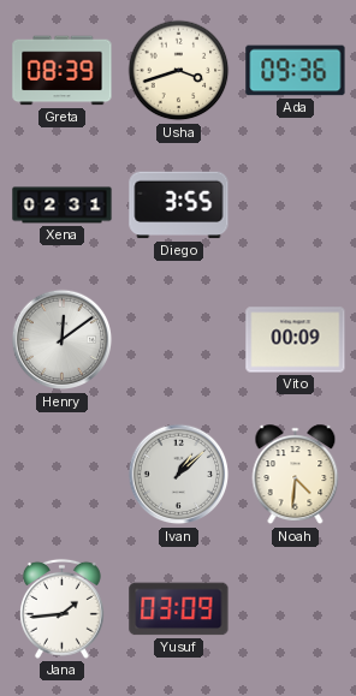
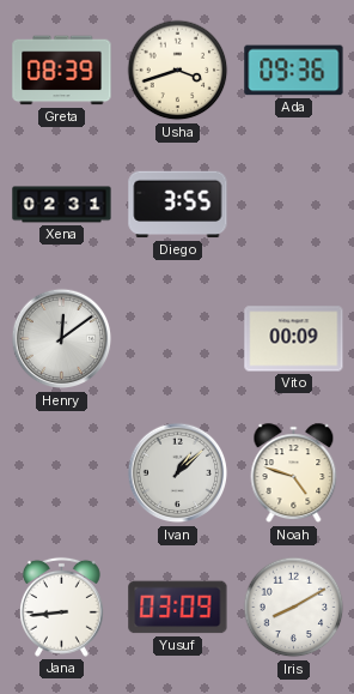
Noah: 4:31 -> 4:48 (294, 473)
Jana: 1:44 -> 8:44 (61, 607)
Iris: none -> 8:10 (294, 608)
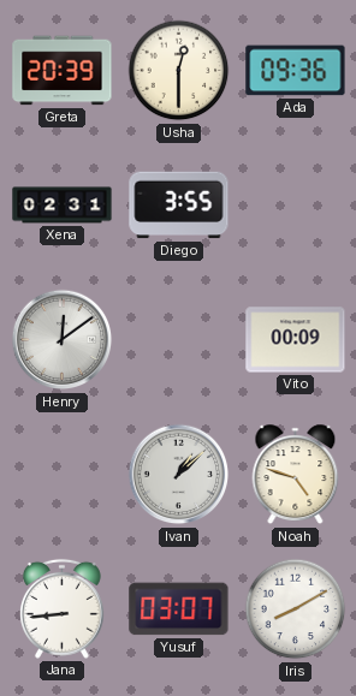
Greta: 08:39 -> 20:39 (63, 71)
Usha: 3:42 -> 12:30 (179, 71)
Yusuf: 03:09 -> 03:07 (179, 609)
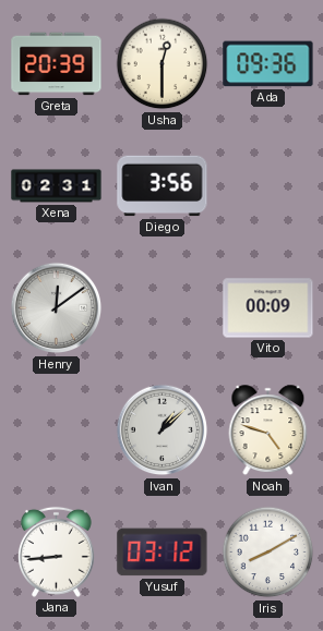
Diego: 3:55 -> 3:56 (163, 186)
Yusuf: 03:07 -> 03:12 (163, 553)
